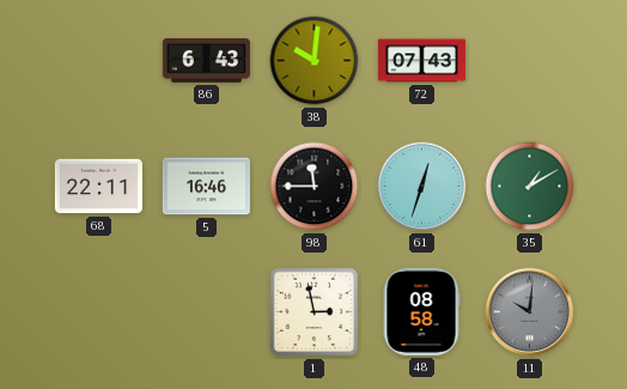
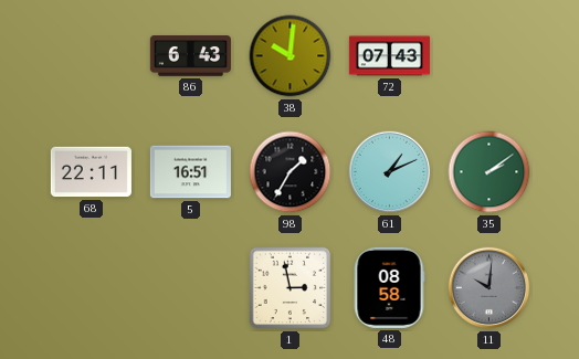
5: 16:46 -> 16:51 (190, 172)
98: 11:45 -> 1:35 (291, 172)
61: 12:33 -> 1:11 (390, 172)
35: 1:10 -> 2:09 (489, 172)
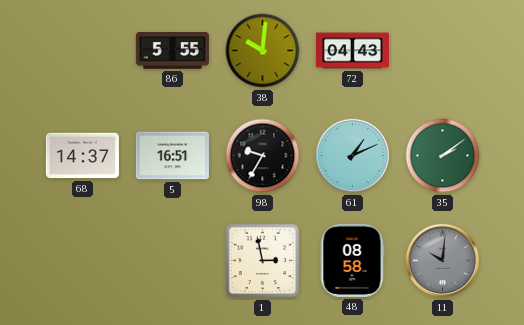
86: 6:43 -> 5:55 (172, 51)
72: 07:43 -> 04:43 (352, 51)
68: 22:11 -> 14:37 (82, 156)
98: 1:35 -> 9:35 (263, 156)
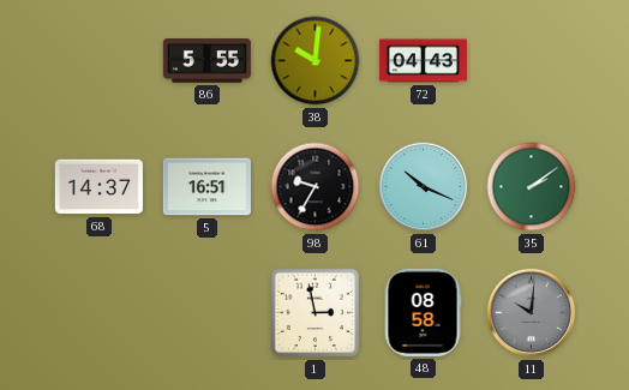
61: 1:11 -> 10:19 (424, 187)
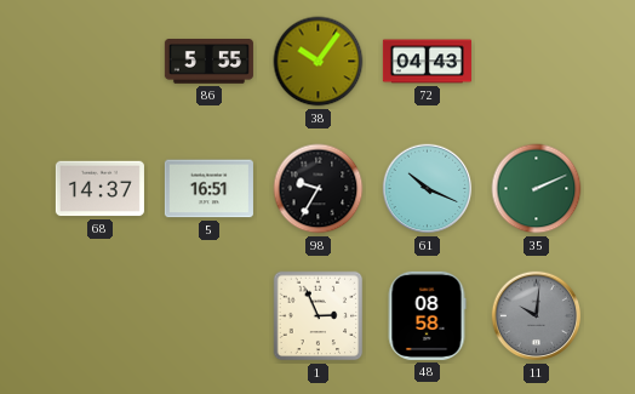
38: 10:01 -> 10:06 (319, 62)
35: 2:09 -> 2:11 (537, 189)
1: 2:58 -> 2:56 (319, 316)
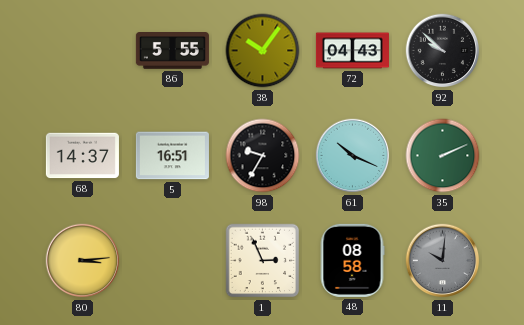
92: none -> 9:52 (443, 51)
80: none -> 3:14 (83, 261)
